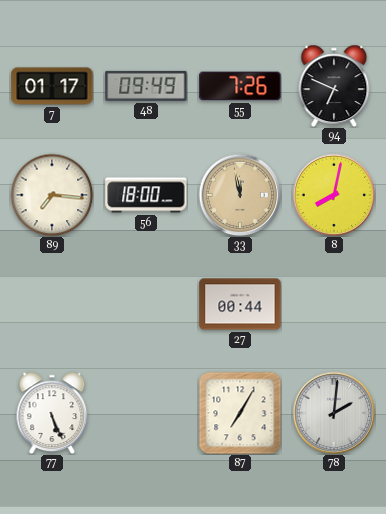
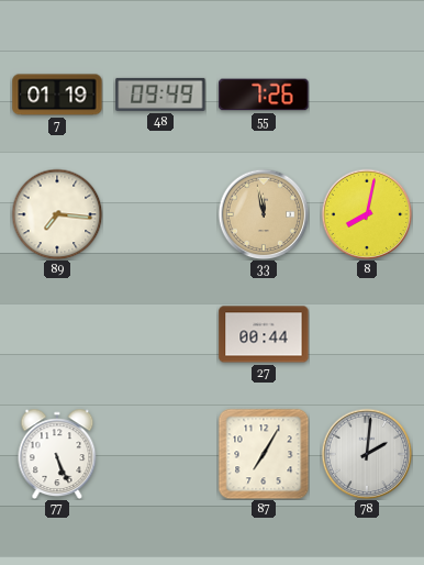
7: 01:17 -> 01:19 (57, 95)
94: 6:49 -> none (334, 86)
56: 18:00 -> none (146, 195)
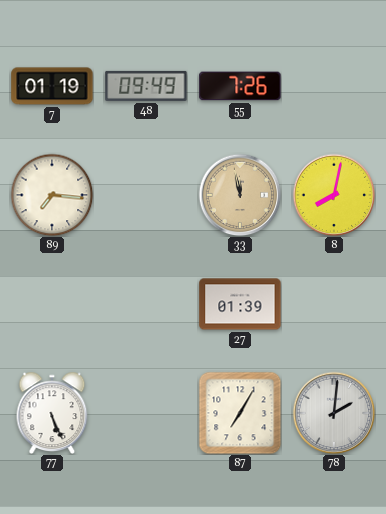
27: 00:44 -> 01:39 (240, 304)
